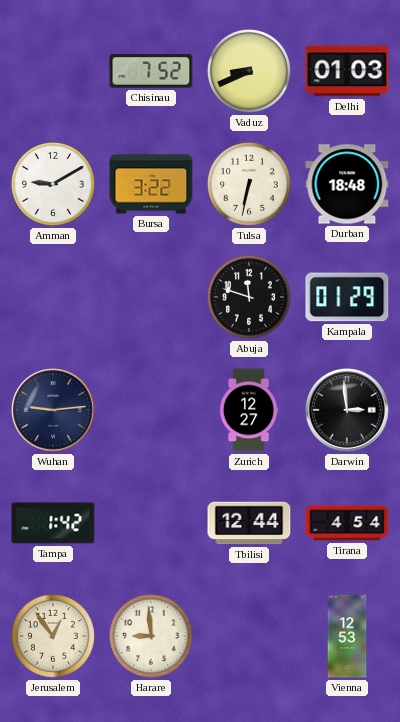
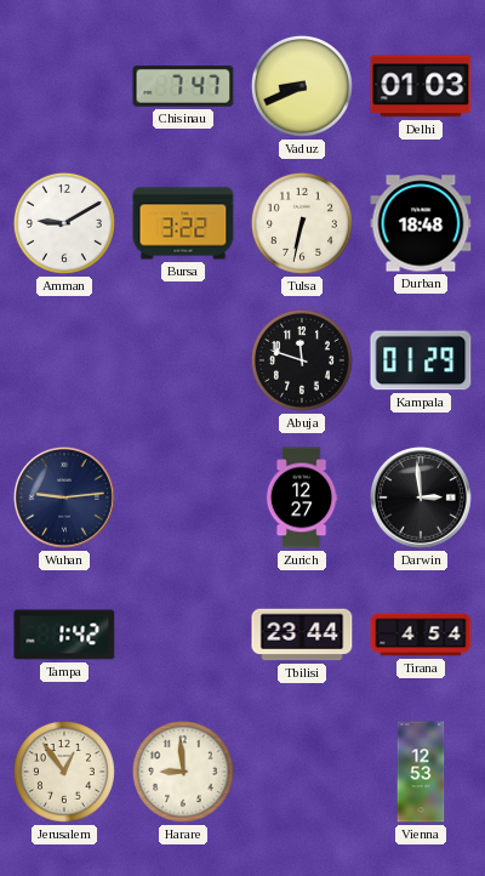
Chisinau: 7:52 -> 7:47 (183, 86)
Tbilisi: 12:44 -> 23:44 (302, 635)
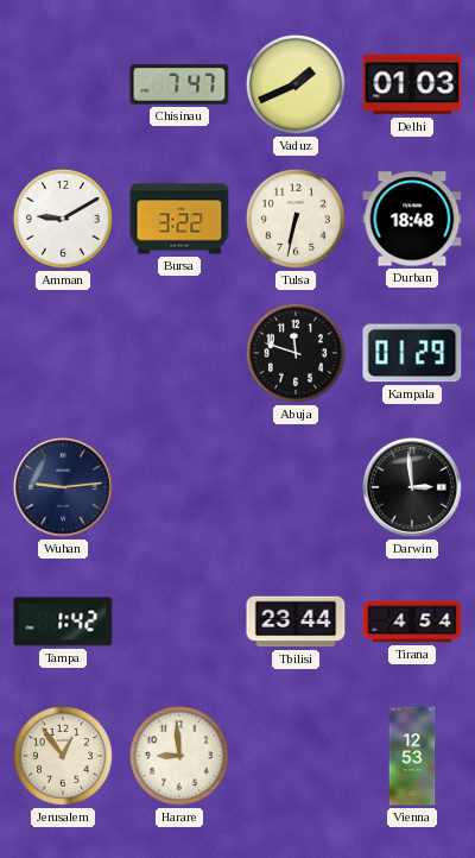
Vaduz: 8:41 -> 1:41 (296, 84)
Zurich: 12:27 -> none (302, 497)
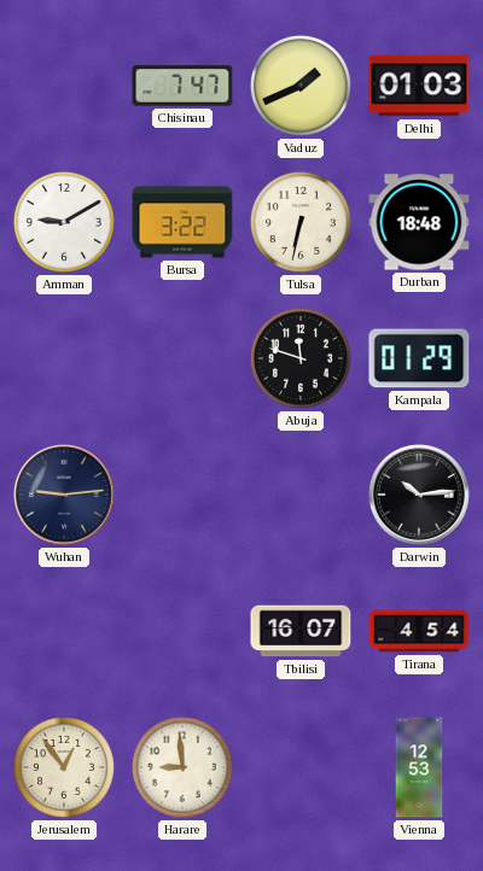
Darwin: 2:59 -> 10:14 (420, 496)
Tampa: 1:42 -> none (63, 622)
Tbilisi: 23:44 -> 16:07 (301, 631)
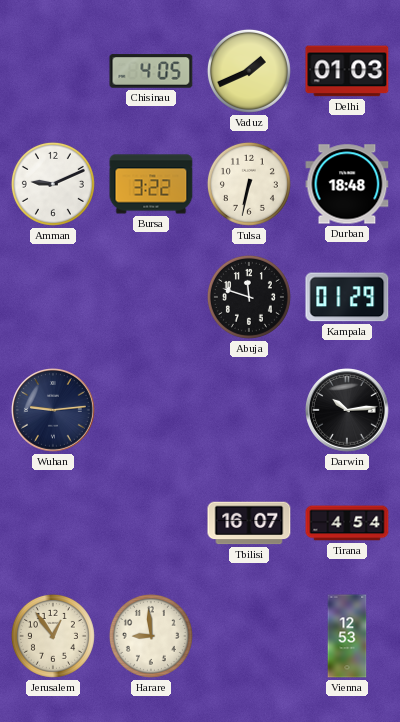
Chisinau: 7:47 -> 4:05 (151, 71)
Amman: 9:10 -> 9:11 (53, 184)
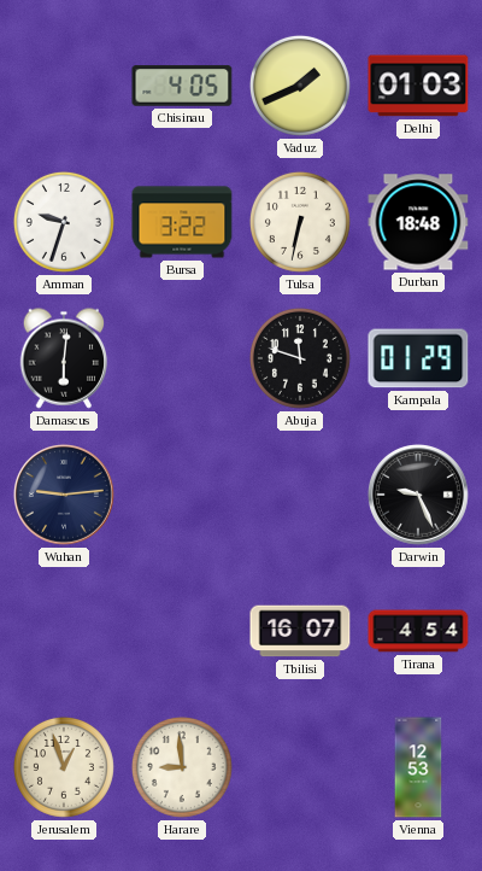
Amman: 9:11 -> 9:33 (64, 222)
Damascus: none -> 6:01 (64, 358)
Darwin: 10:14 -> 9:26 (419, 496)
Jerusalem: 12:54 -> 12:57 (64, 767)
